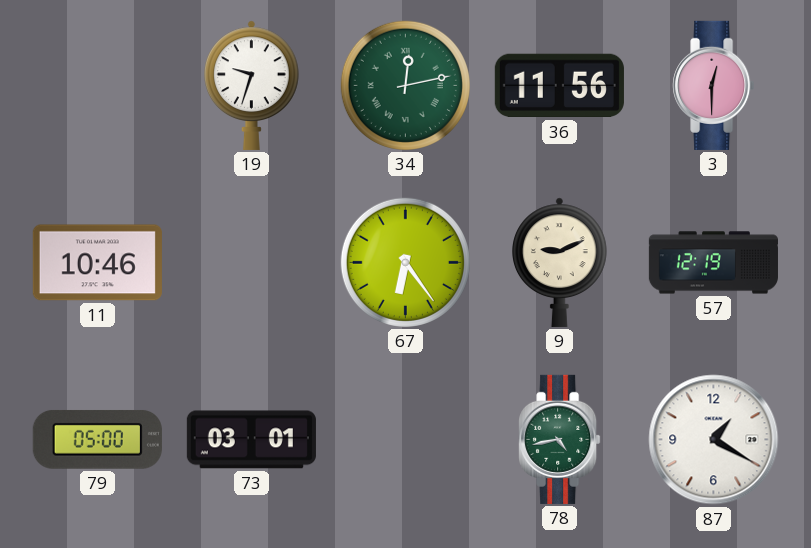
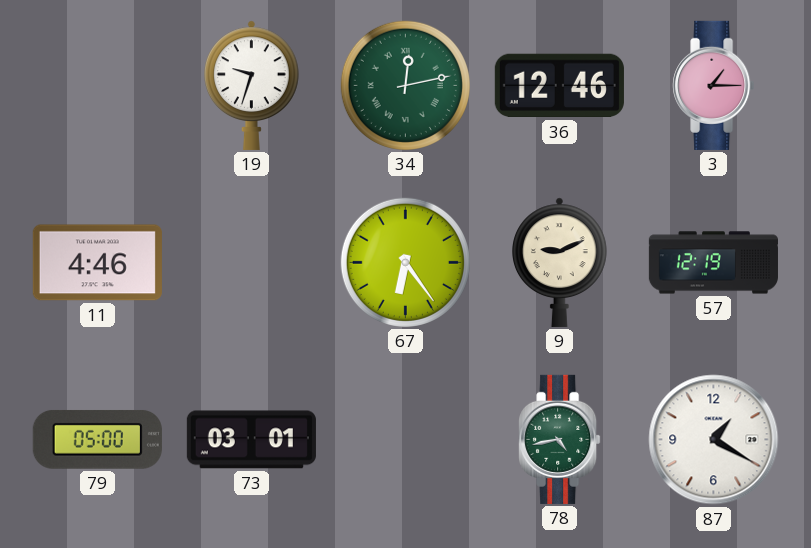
36: 11:56 -> 12:46 (559, 86)
3: 12:30 -> 1:15 (714, 85)
11: 10:46 -> 4:46 (97, 263)
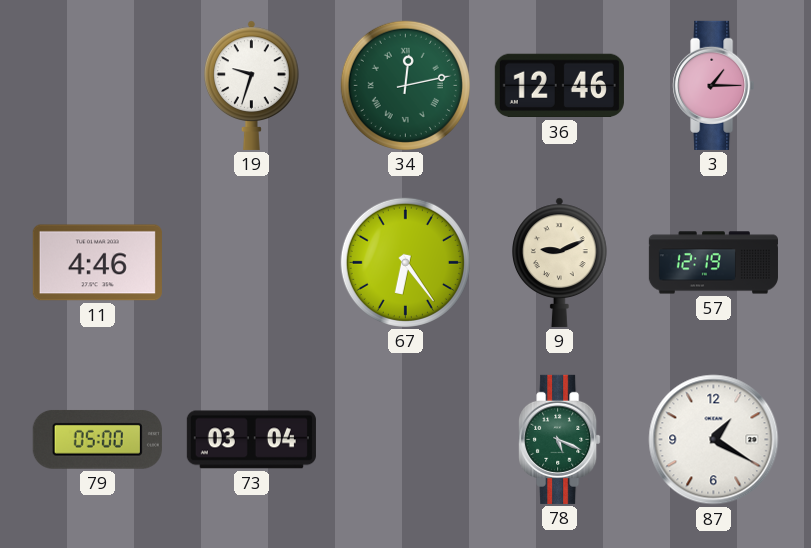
73: 03:01 -> 03:04 (251, 440)
78: 4:43 -> 5:19 (560, 439)
